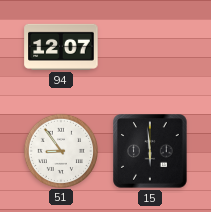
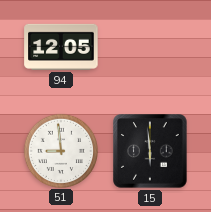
94: 12:07 -> 12:05 (61, 47)
51: 8:54 -> 8:59 (60, 150)
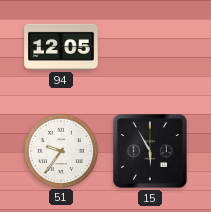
51: 8:59 -> 9:36 (60, 150)
15: 5:59 -> 5:55 (150, 151)
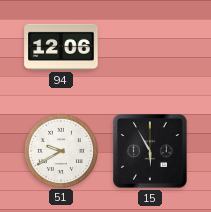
94: 12:05 -> 12:06 (61, 47)
51: 9:36 -> 9:40 (60, 150)
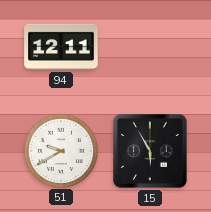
94: 12:06 -> 12:11 (61, 47)
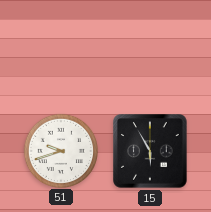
94: 12:11 -> none (61, 47)
51: 9:40 -> 9:42 (60, 150)
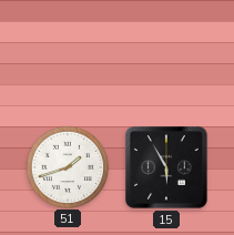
51: 9:42 -> 1:42 (67, 166)
